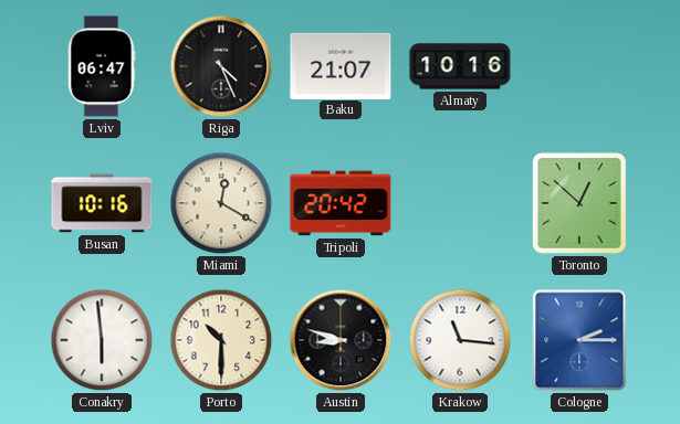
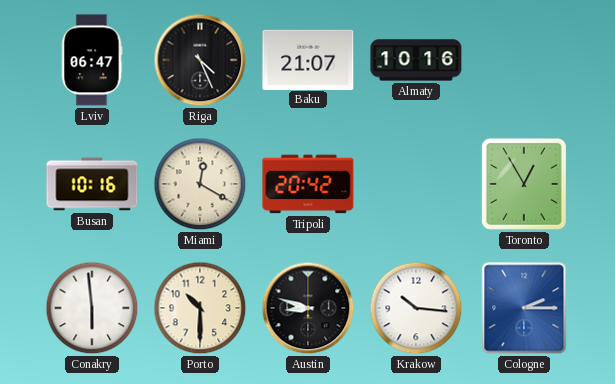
Toronto: 12:52 -> 12:55 (524, 184)
Krakow: 11:16 -> 10:16 (416, 308)
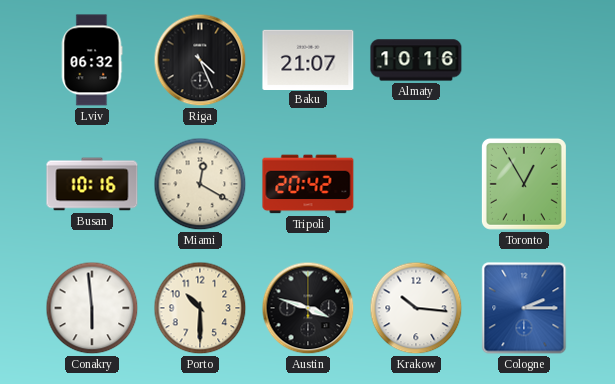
Lviv: 06:47 -> 06:32 (92, 60)
Austin: 8:48 -> 3:48 (308, 308)
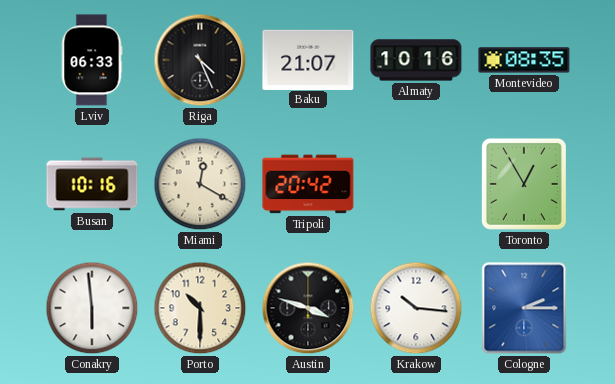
Lviv: 06:32 -> 06:33 (92, 60)
Montevideo: none -> 08:35 (524, 60)
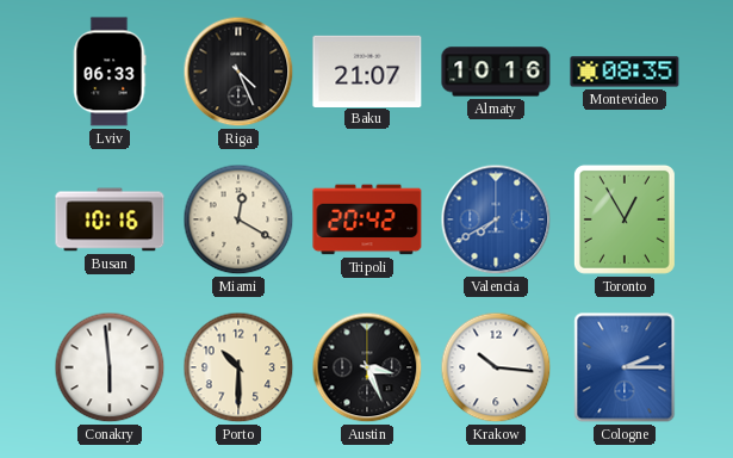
Valencia: none -> 7:40 (496, 219)
Austin: 3:48 -> 3:26 (367, 367)
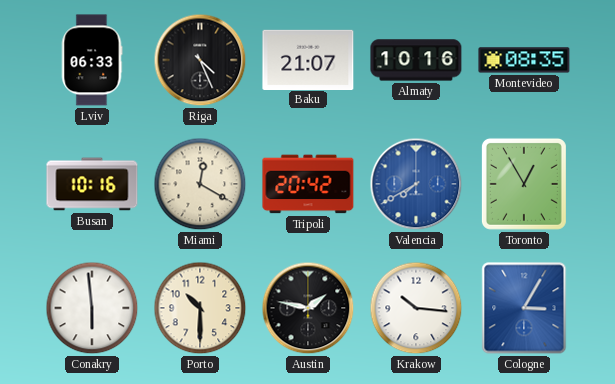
Austin: 3:26 -> 1:47 (308, 308)
Cologne: 2:15 -> 3:05 (524, 308)
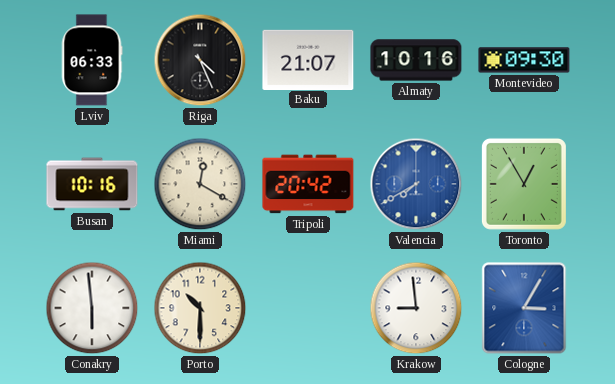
Montevideo: 08:35 -> 09:30 (524, 60)
Austin: 1:47 -> none (308, 308)
Krakow: 10:16 -> 8:59 (416, 308)
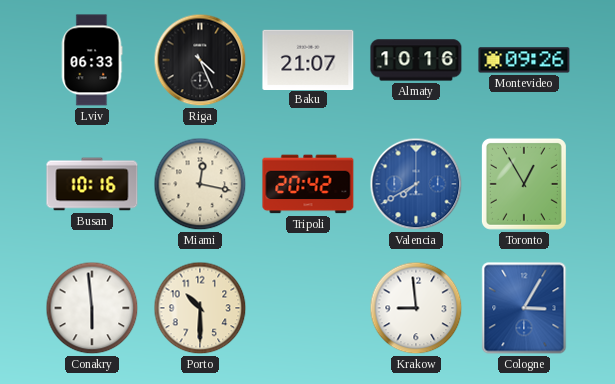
Montevideo: 09:30 -> 09:26 (524, 60)
Miami: 12:20 -> 12:17 (200, 184)
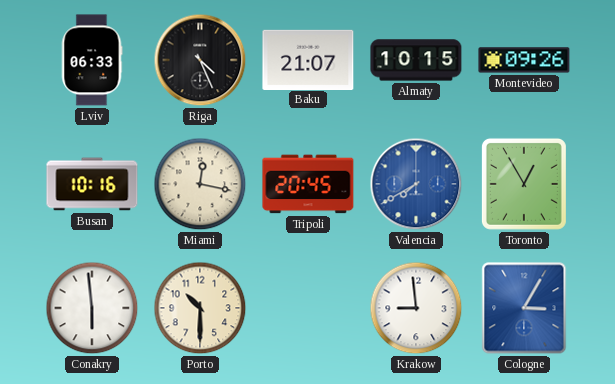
Almaty: 10:16 -> 10:15 (416, 60)
Tripoli: 20:42 -> 20:45 (308, 184)
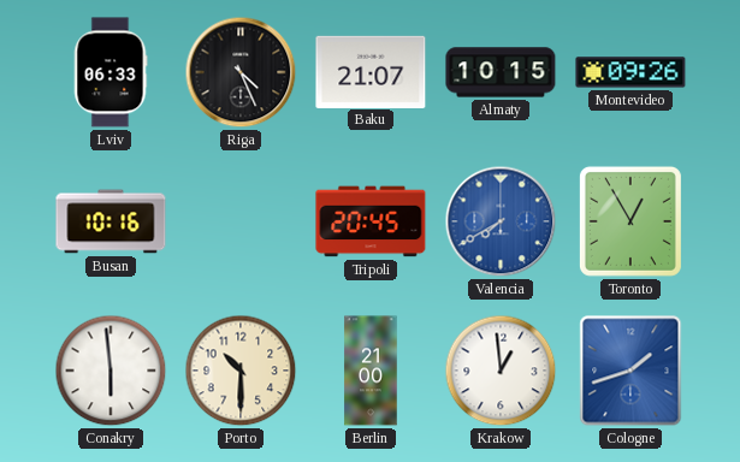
Miami: 12:17 -> none (200, 184)
Berlin: none -> 21:00 (371, 371)
Krakow: 8:59 -> 12:59 (501, 371)
Cologne: 3:05 -> 1:42 (631, 371)
